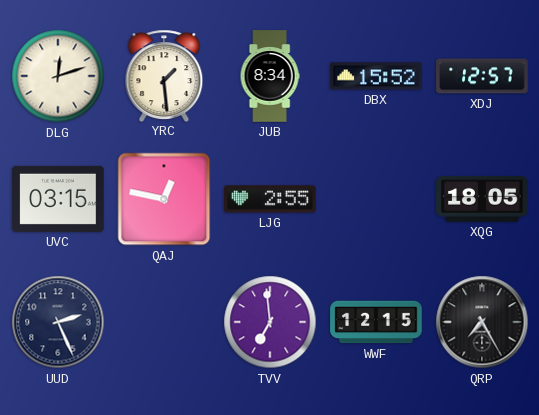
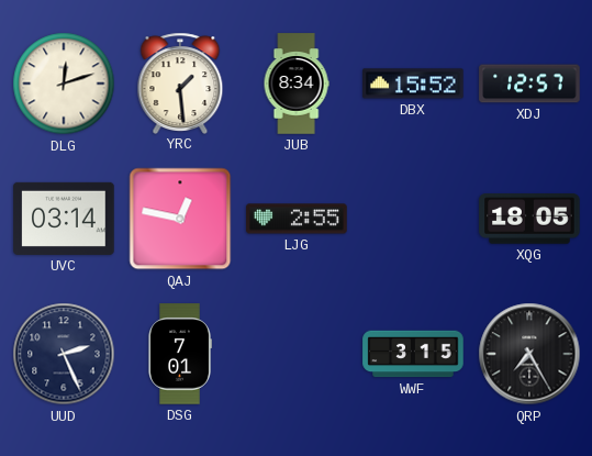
UVC: 03:15 -> 03:14 (64, 219)
DSG: none -> 7:01 (180, 354)
TVV: 6:59 -> none (270, 322)
WWF: 12:15 -> 3:15 (413, 354)
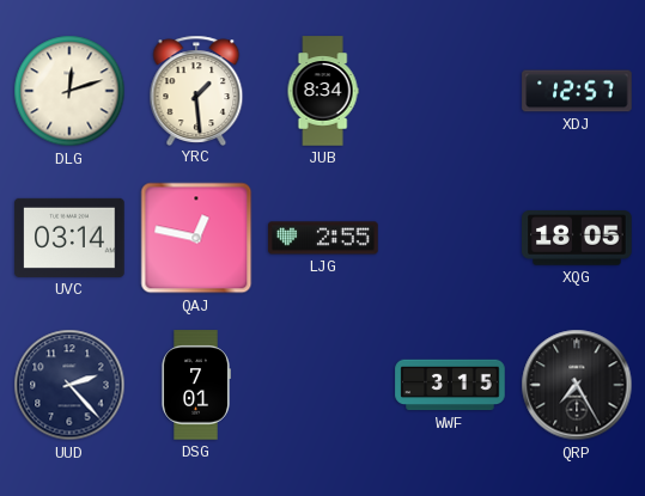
DBX: 15:52 -> none (413, 84)
UUD: 2:26 -> 2:23 (69, 385)
